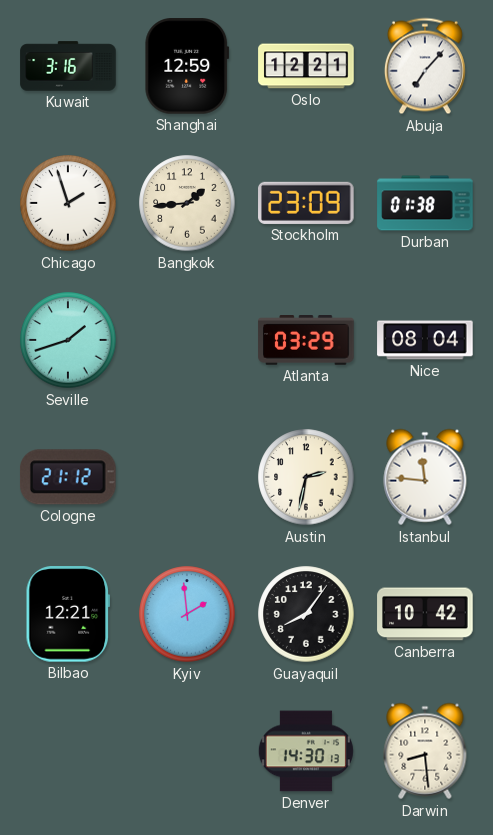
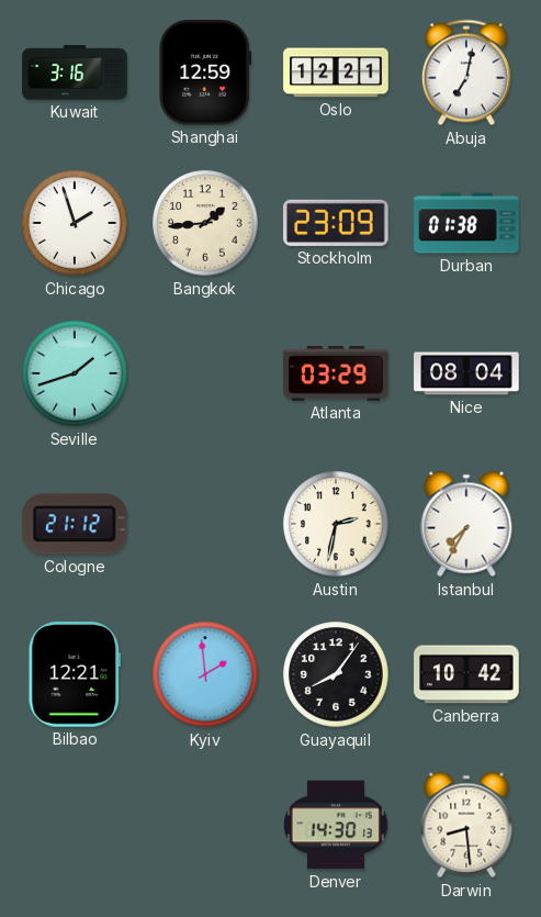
Abuja: 7:07 -> 7:02 (466, 72)
Istanbul: 11:46 -> 7:35 (466, 524)
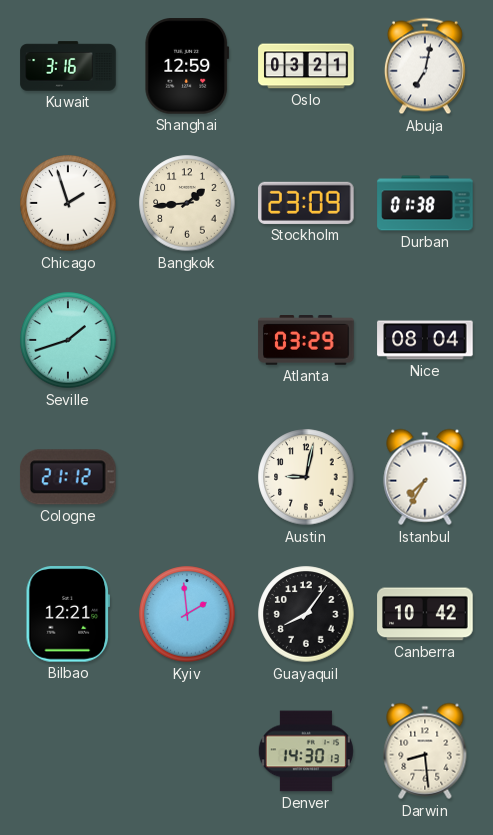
Oslo: 12:21 -> 03:21 (306, 66)
Austin: 2:32 -> 9:02 (306, 477)
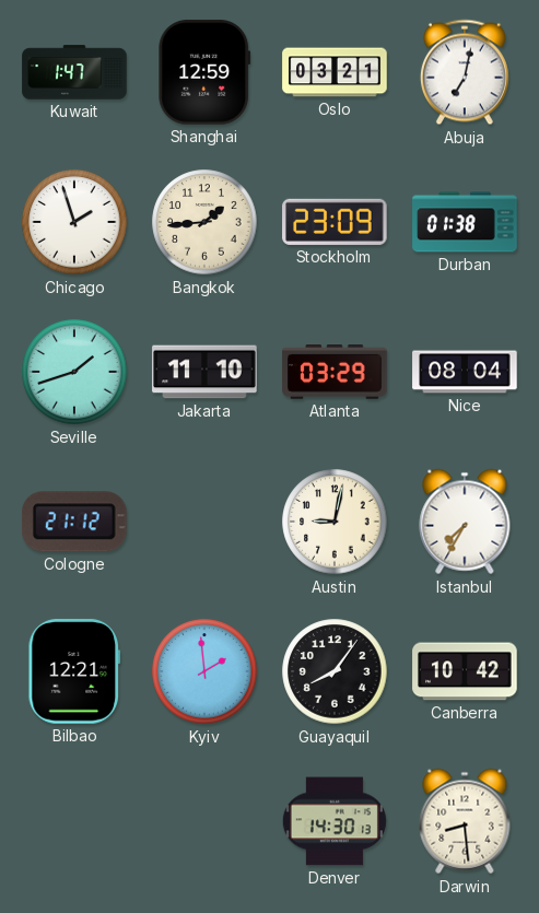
Kuwait: 3:16 -> 1:47 (74, 72)
Jakarta: none -> 11:10 (204, 372)
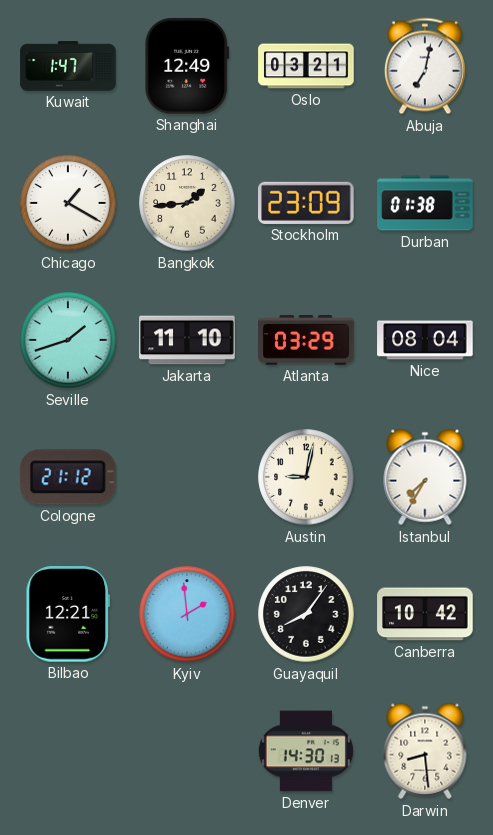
Shanghai: 12:59 -> 12:49 (187, 66)
Chicago: 1:57 -> 1:20 (68, 203)
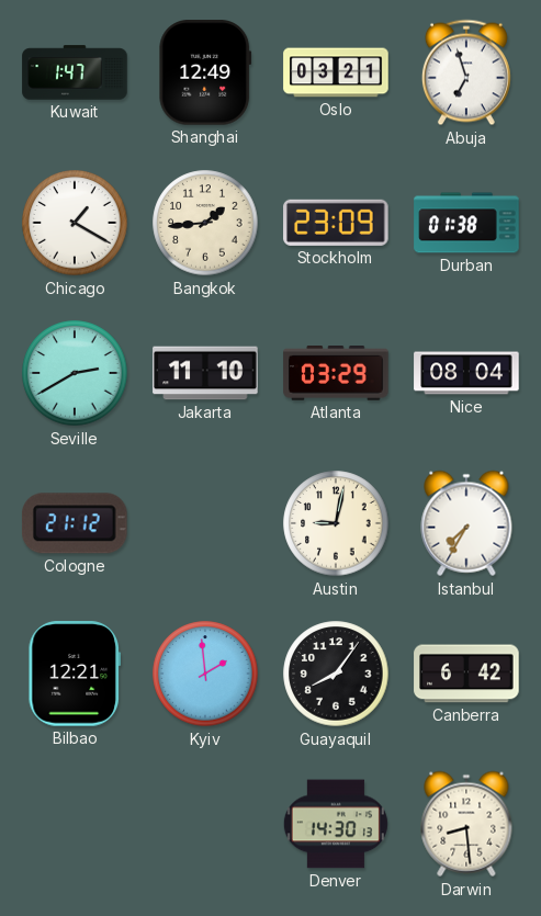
Abuja: 7:02 -> 6:57 (466, 72)
Seville: 1:42 -> 2:40 (75, 373)
Canberra: 10:42 -> 6:42 (466, 674)
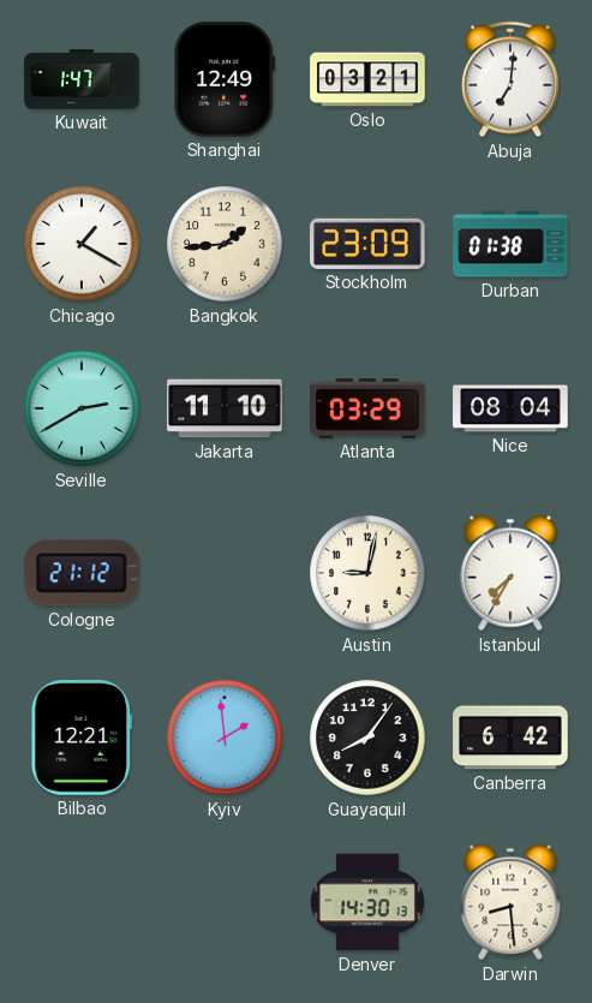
Abuja: 6:57 -> 7:01 (510, 79)
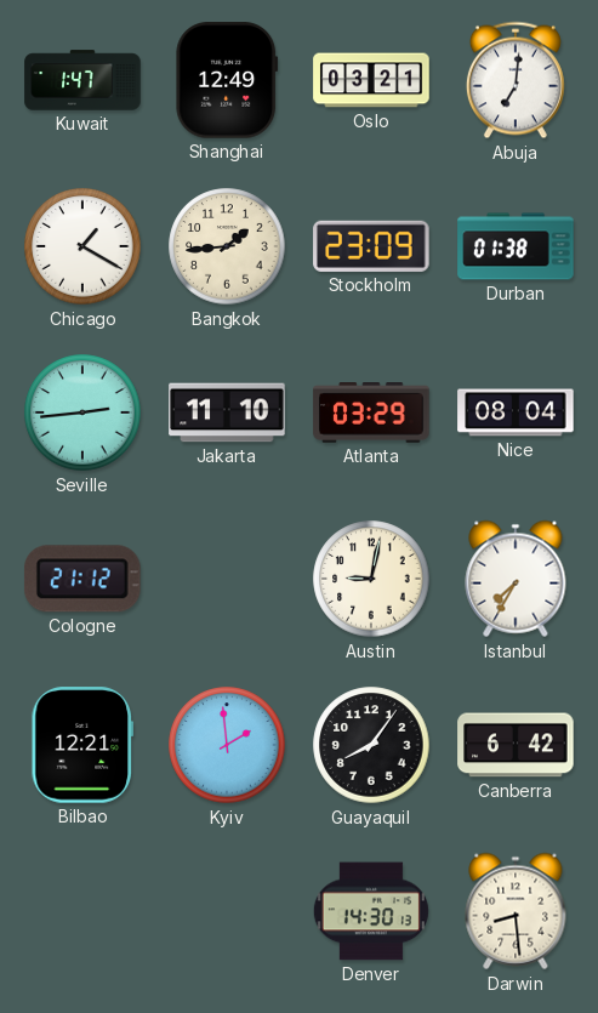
Seville: 2:40 -> 2:44 (82, 412)
